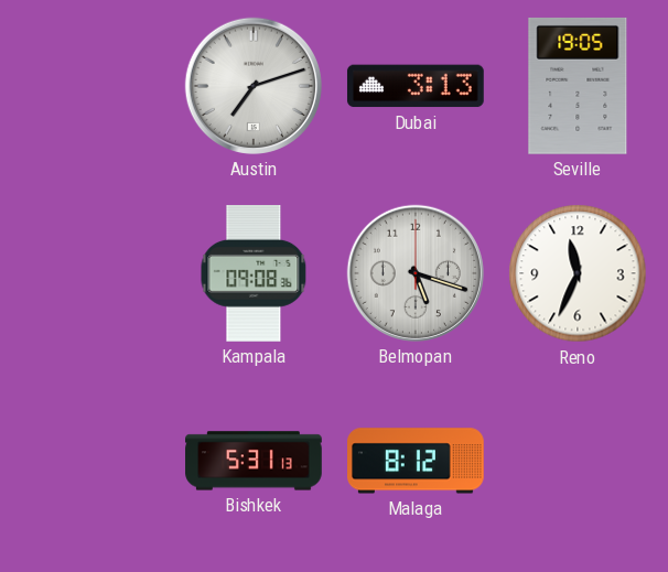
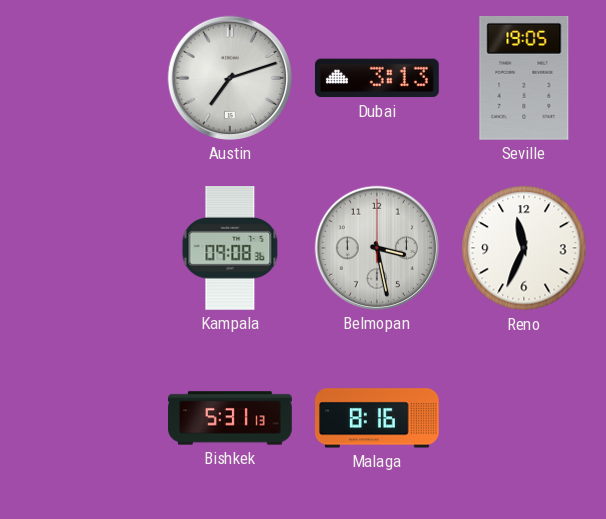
Belmopan: 5:18 -> 3:28 (376, 248)
Malaga: 8:12 -> 8:16 (378, 418)
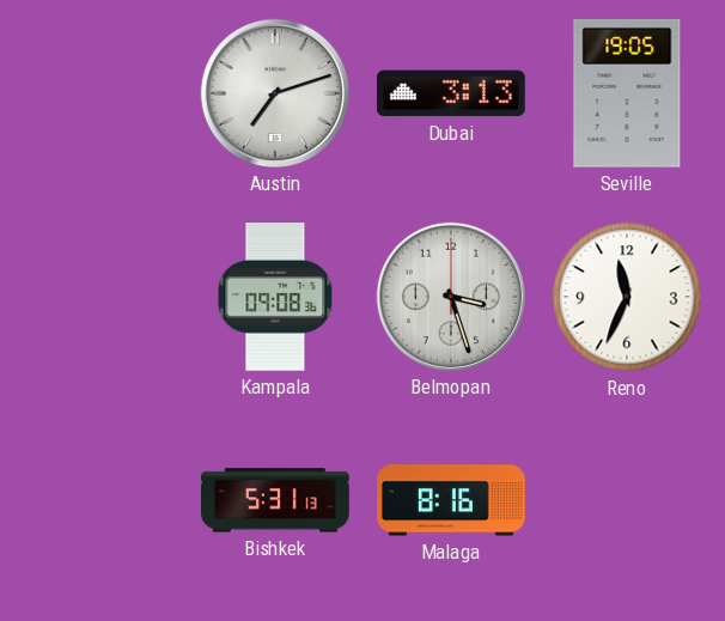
Belmopan: 3:28 -> 3:27 (450, 297)
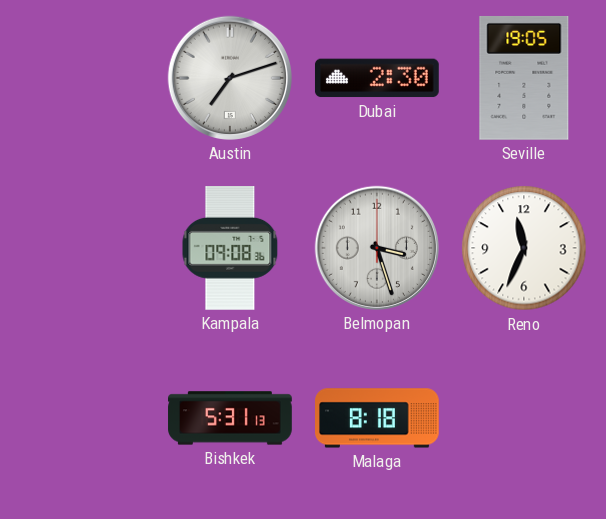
Dubai: 3:13 -> 2:30 (377, 78)
Malaga: 8:16 -> 8:18 (378, 418)
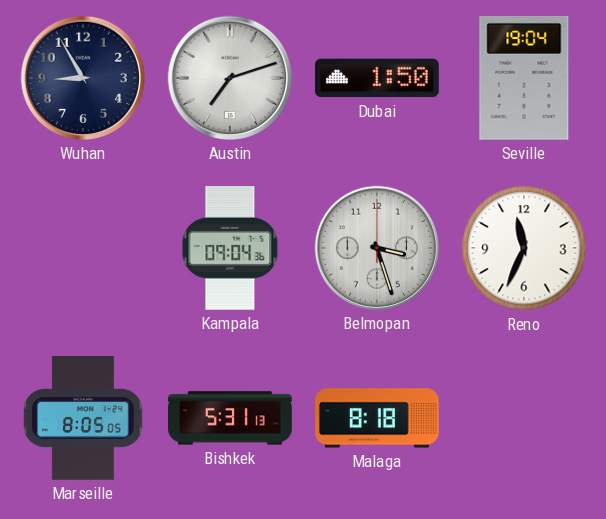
Wuhan: none -> 8:55 (82, 78)
Dubai: 2:30 -> 1:50 (377, 78)
Seville: 19:05 -> 19:04 (524, 78)
Kampala: 09:08 -> 09:04 (230, 249)
Marseille: none -> 8:05 (83, 419)
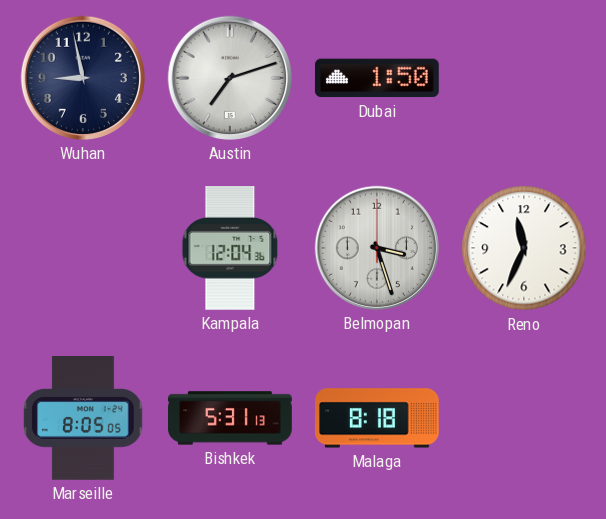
Wuhan: 8:55 -> 8:58 (82, 78)
Seville: 19:04 -> none (524, 78)
Kampala: 09:04 -> 12:04 (230, 249)
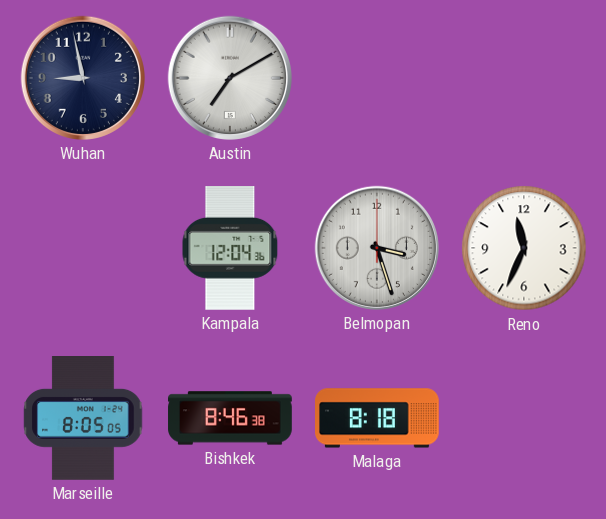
Austin: 7:12 -> 7:10 (229, 78)
Dubai: 1:50 -> none (377, 78)
Bishkek: 5:31 -> 8:46 (230, 418)
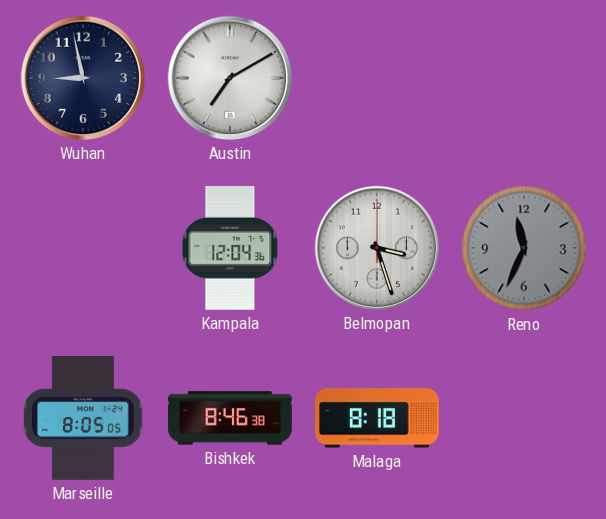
Reno dial: white -> grey (524, 248)
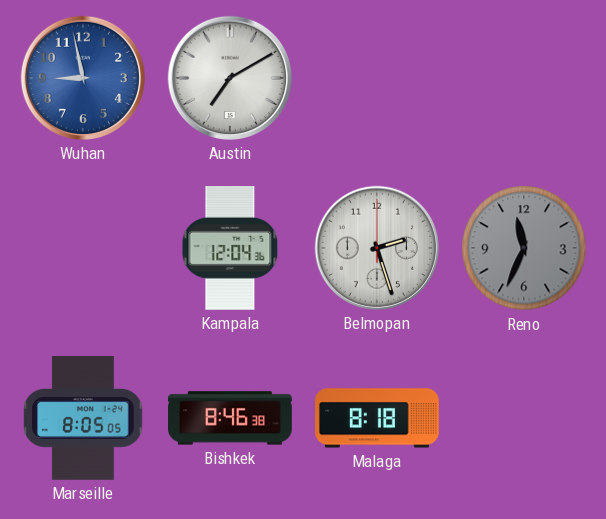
Wuhan dial: navy -> blue (82, 78)
Belmopan: 3:27 -> 2:27 (376, 248)
